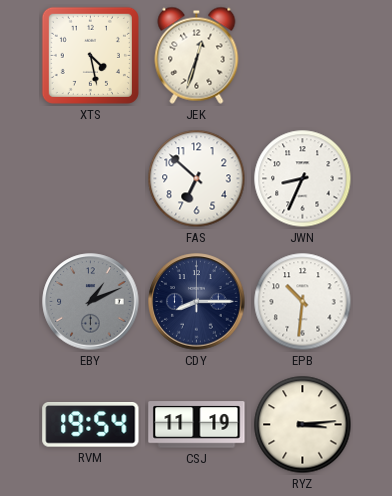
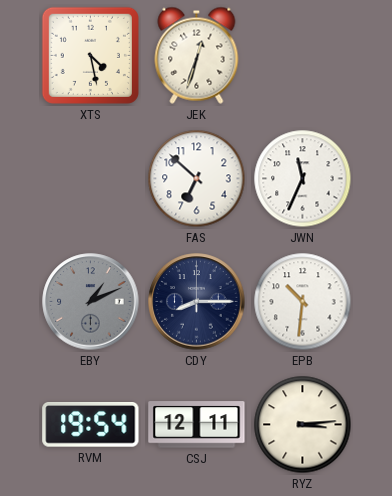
JWN: 8:34 -> 11:34 (303, 179)
CSJ: 11:19 -> 12:11 (197, 425)
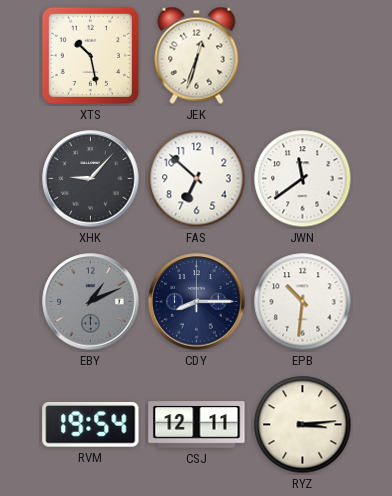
XTS: 4:28 -> 10:28 (90, 55)
XHK: none -> 9:07 (91, 179)
JWN: 11:34 -> 11:39 (303, 179)
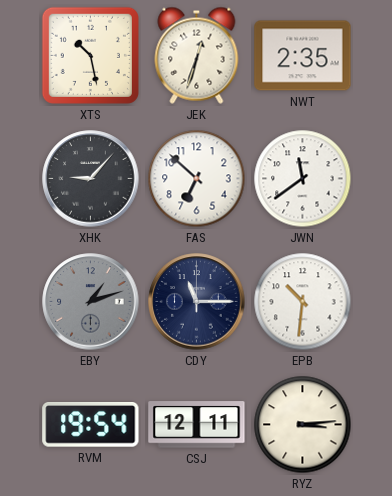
NWT: none -> 2:35 (303, 56)
EBY: 1:11 -> 1:12 (91, 302)
CDY: 8:15 -> 11:15 (197, 302)
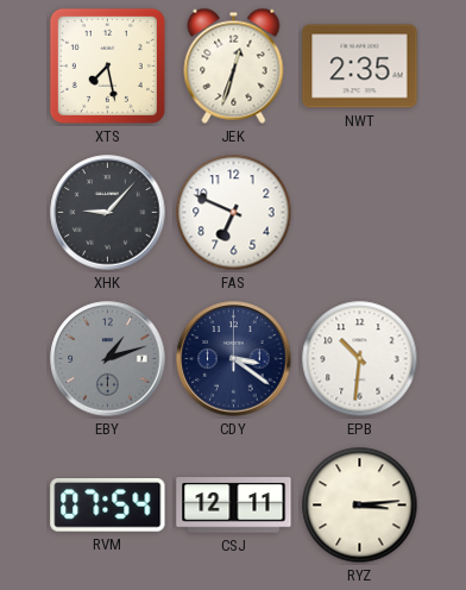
XTS: 10:28 -> 7:28 (107, 65)
FAS: 6:52 -> 6:49 (234, 213)
JWN: 11:39 -> none (303, 179)
CDY: 11:15 -> 3:21 (234, 359)
RVM: 19:54 -> 07:54 (108, 506)
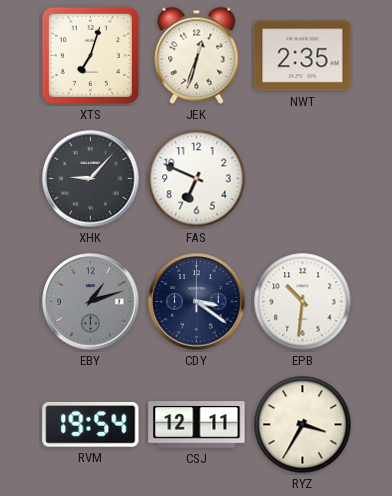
XTS: 7:28 -> 7:03 (90, 55)
RVM: 07:54 -> 19:54 (91, 425)
RYZ: 3:14 -> 3:35 (303, 425)
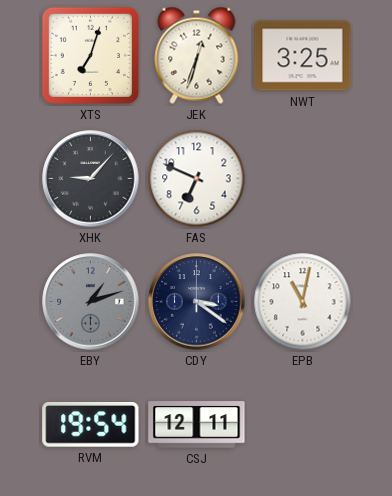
NWT: 2:35 -> 3:25 (303, 56)
EPB: 10:31 -> 11:02 (303, 302)
RYZ: 3:35 -> none (303, 425)
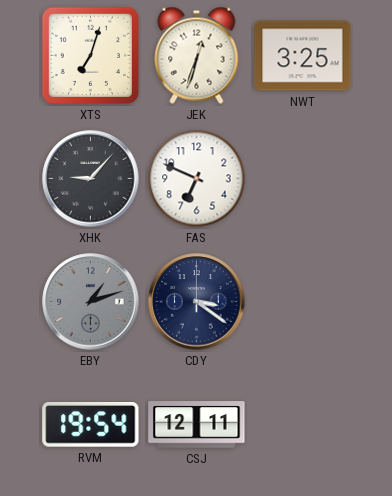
EPB: 11:02 -> none (303, 302)
